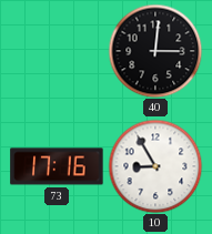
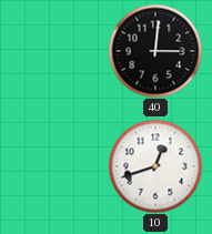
73: 17:16 -> none (57, 166)
10: 8:55 -> 12:42 (155, 166)
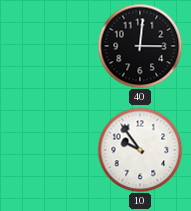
10: 12:42 -> 9:54 (140, 150)
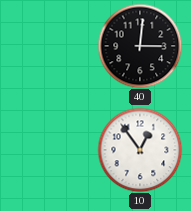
10: 9:54 -> 12:54 (140, 150)
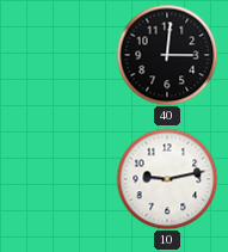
10: 12:54 -> 9:13 (167, 179)
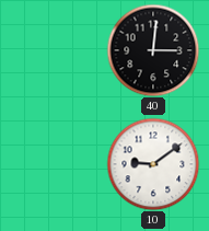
10: 9:13 -> 9:09 (153, 164)
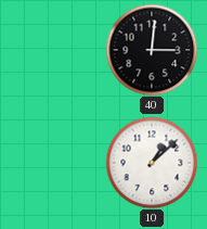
10: 9:09 -> 1:08 (152, 163)
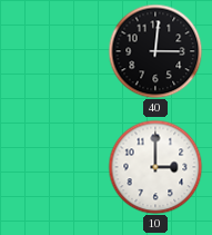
10: 1:08 -> 3:00 (155, 167)
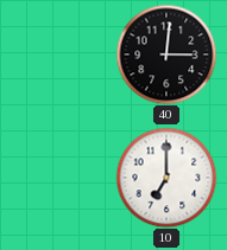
10: 3:00 -> 7:00 (166, 178)
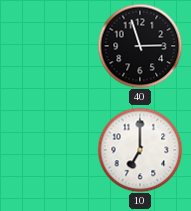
40: 3:01 -> 2:57 (140, 46)
